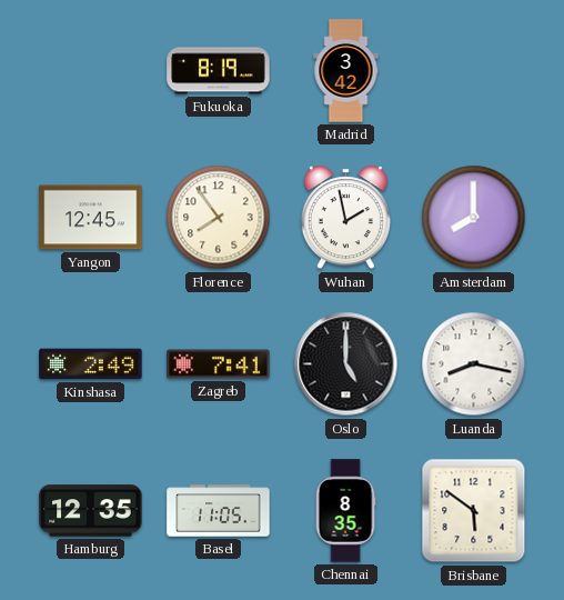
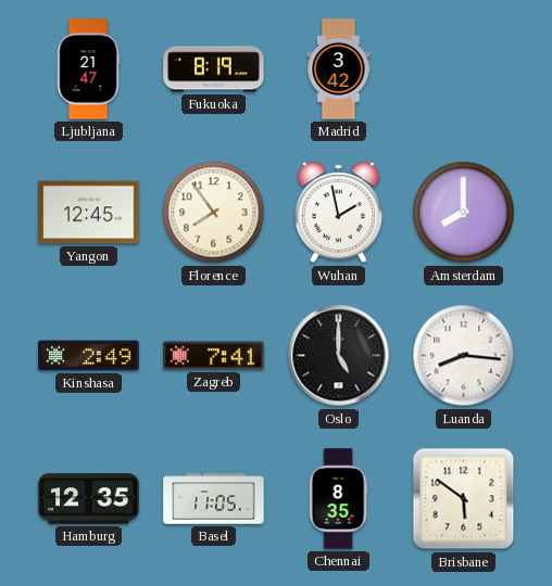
Ljubljana: none -> 21:47 (88, 69)
Luanda: 8:17 -> 8:16 (464, 356)
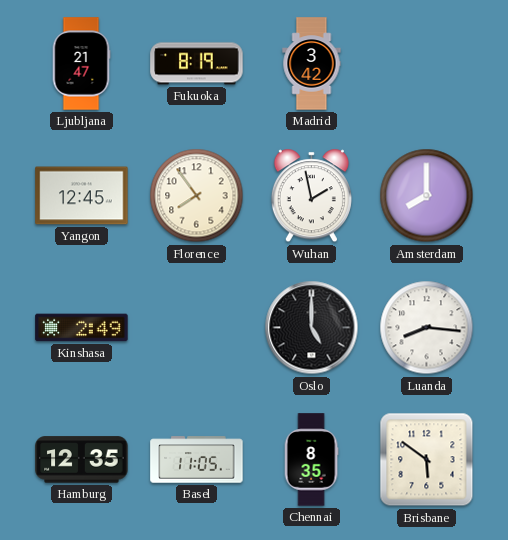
Zagreb: 7:41 -> none (214, 356)
